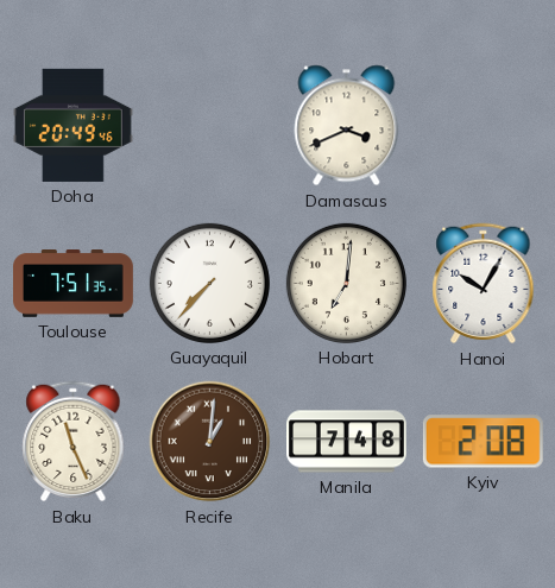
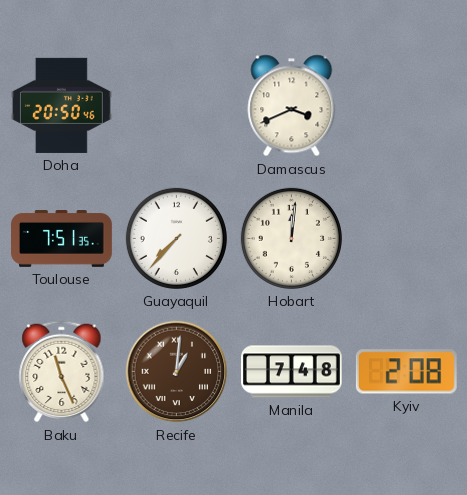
Doha: 20:49 -> 20:50 (61, 105)
Hobart: 7:01 -> 12:01 (291, 238)
Hanoi: 10:05 -> none (484, 284)
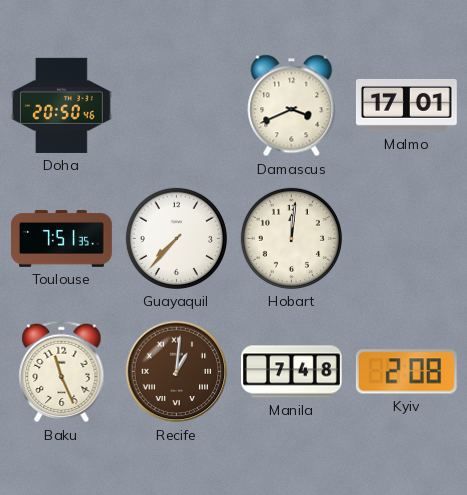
Malmo: none -> 17:01 (406, 105)
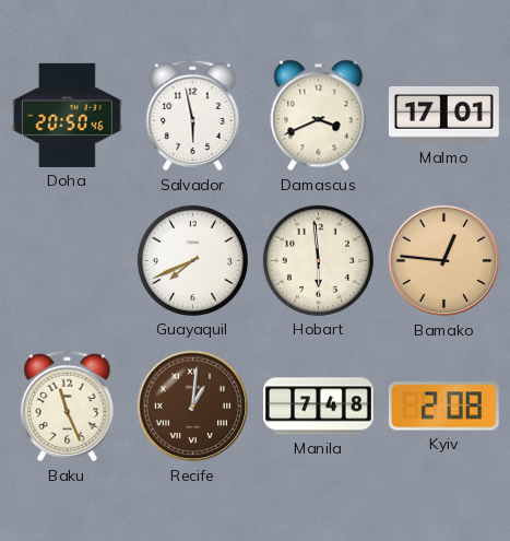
Salvador: none -> 5:58 (193, 116)
Toulouse: 7:51 -> none (62, 239)
Guayaquil: 7:37 -> 7:41 (192, 260)
Hobart: 12:01 -> 5:59 (318, 260)
Bamako: none -> 12:46 (444, 261)
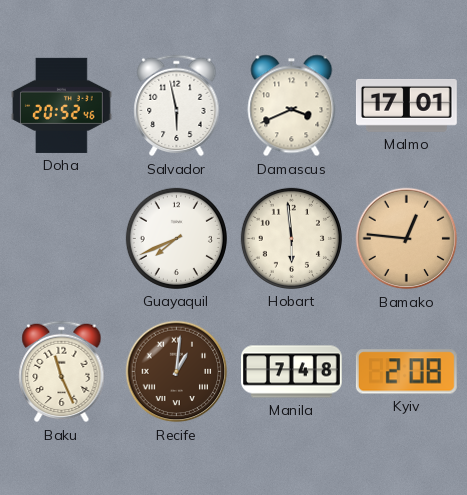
Doha: 20:50 -> 20:52 (61, 105)
